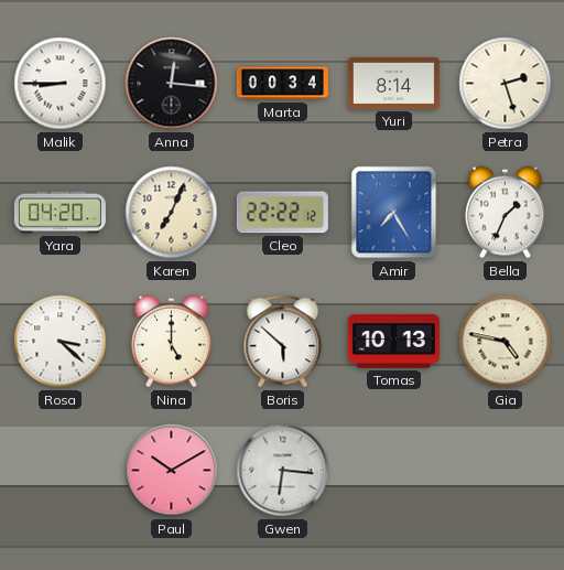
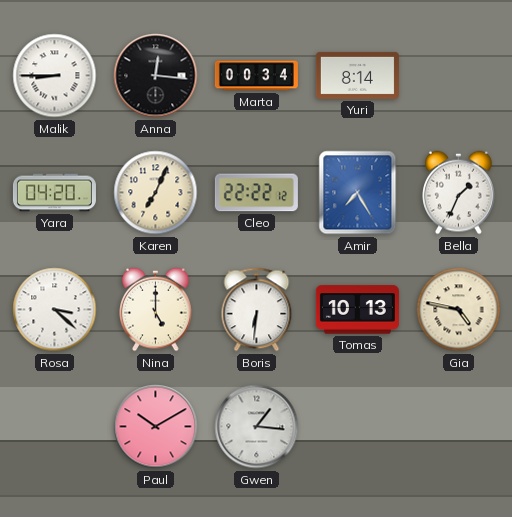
Petra: 2:27 -> none (506, 84)
Boris: 5:52 -> 6:31 (257, 310)
Gwen: 6:16 -> 1:16 (257, 427)
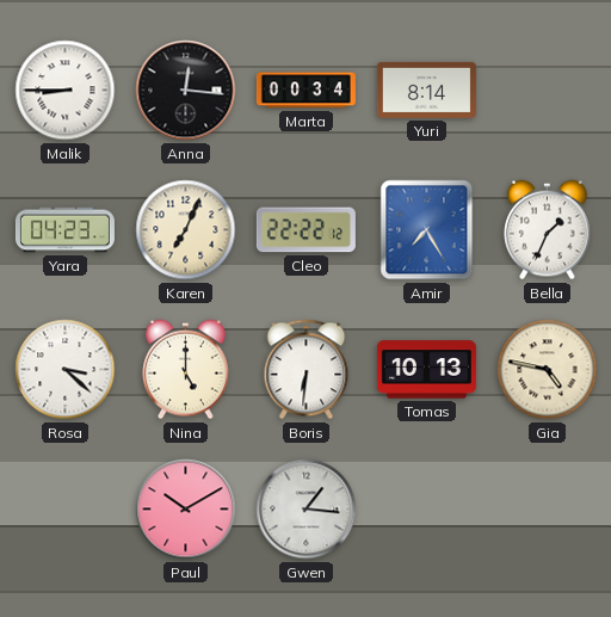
Yara: 04:20 -> 04:23 (64, 230)
